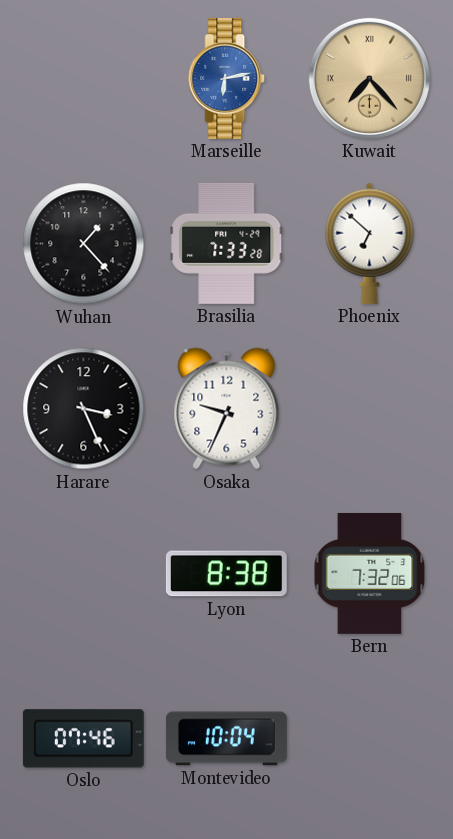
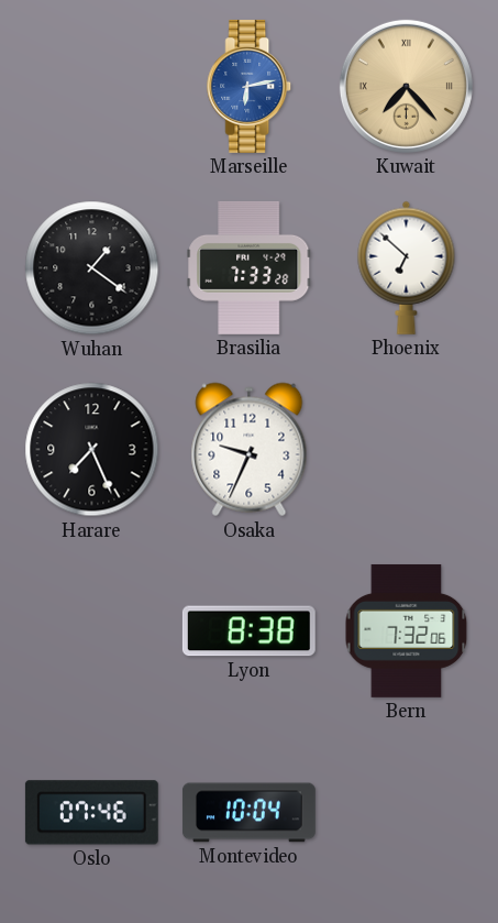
Wuhan: 1:23 -> 1:21 (92, 268)
Harare: 3:26 -> 7:26 (92, 450)
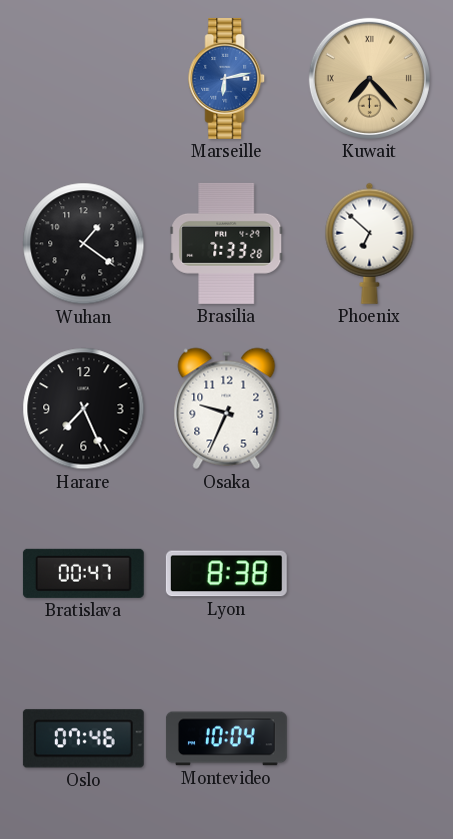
Bratislava: none -> 00:47 (83, 573)
Bern: 7:32 -> none (407, 630)
